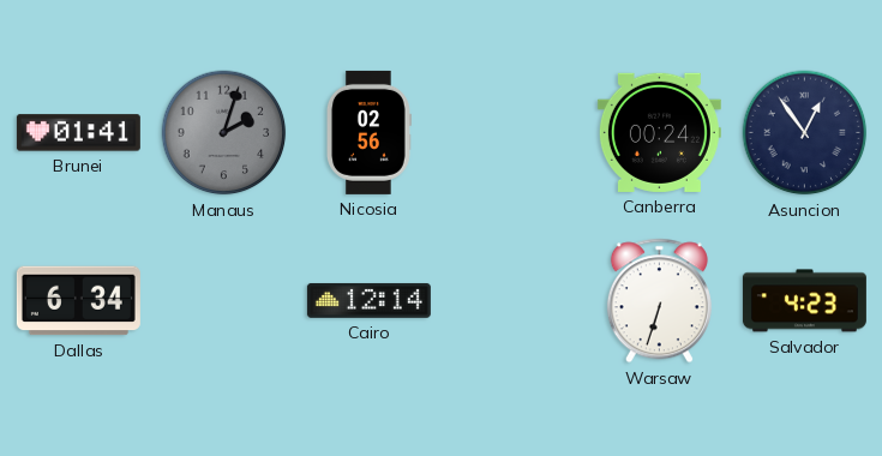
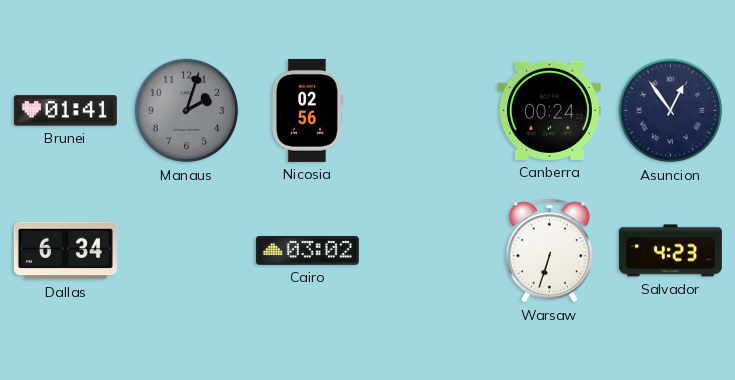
Cairo: 12:14 -> 03:02 (307, 251)
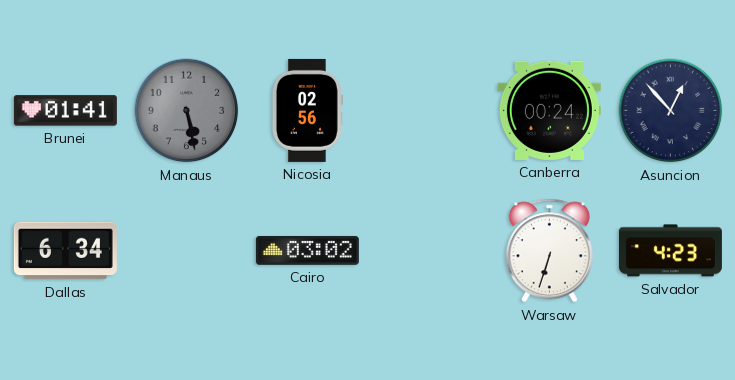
Manaus: 2:03 -> 5:28 (187, 111)
Asuncion: 12:54 -> 12:53 (671, 111)
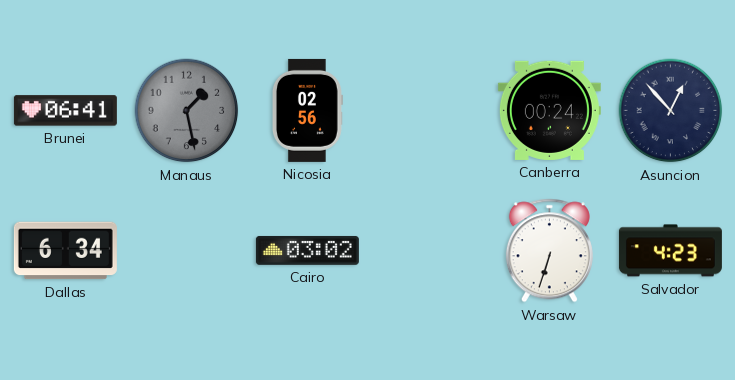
Brunei: 01:41 -> 06:41 (65, 111)
Manaus: 5:28 -> 1:28 (187, 111)
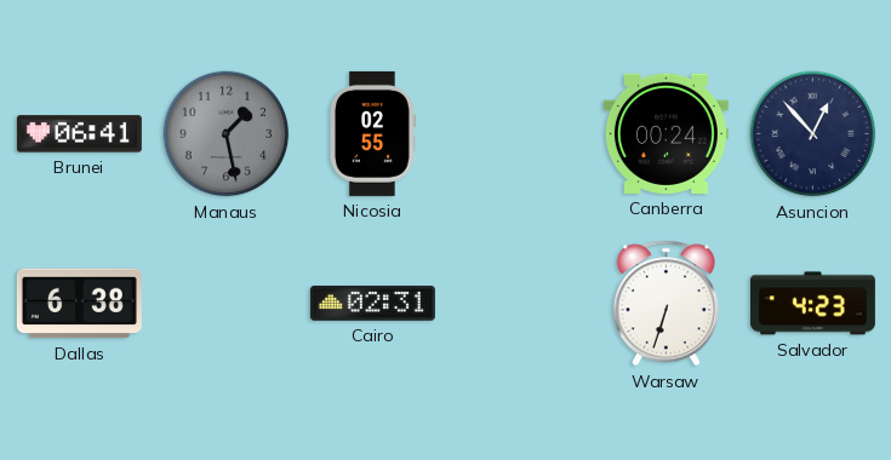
Nicosia: 02:56 -> 02:55 (372, 133)
Dallas: 6:34 -> 6:38 (79, 304)
Cairo: 03:02 -> 02:31 (372, 304)
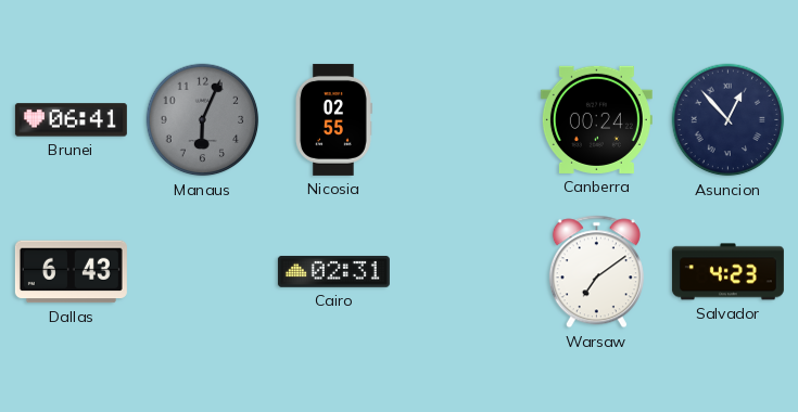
Manaus: 1:28 -> 6:04 (203, 120)
Dallas: 6:38 -> 6:43 (71, 272)
Warsaw: 6:33 -> 7:09 (596, 272)
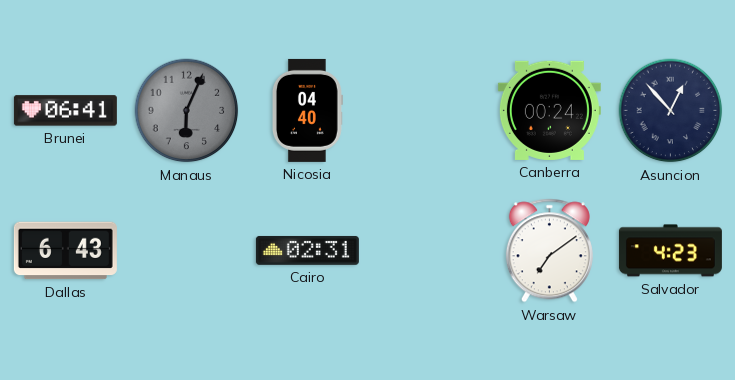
Nicosia: 02:55 -> 04:40 (307, 110)
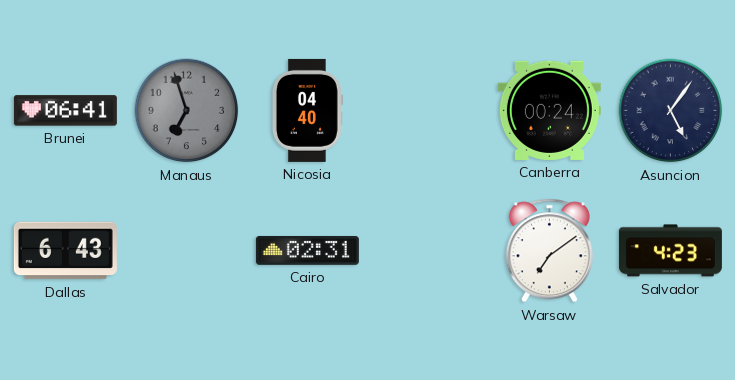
Manaus: 6:04 -> 6:57 (187, 111)
Asuncion: 12:53 -> 5:06 (671, 111)
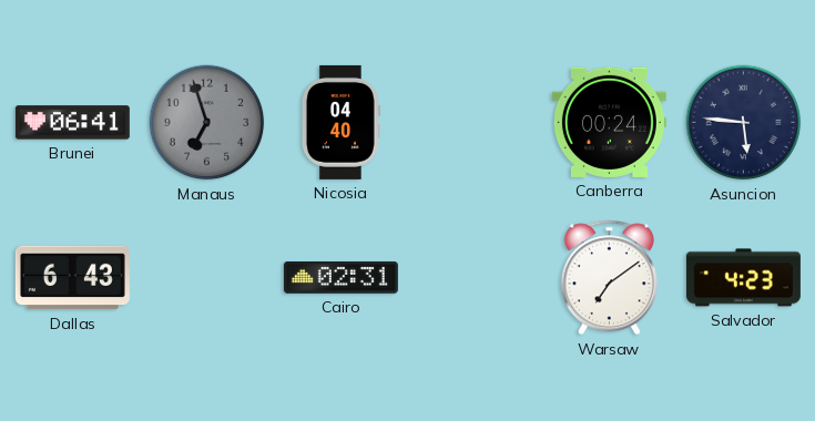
Asuncion: 5:06 -> 5:46 (744, 123)
